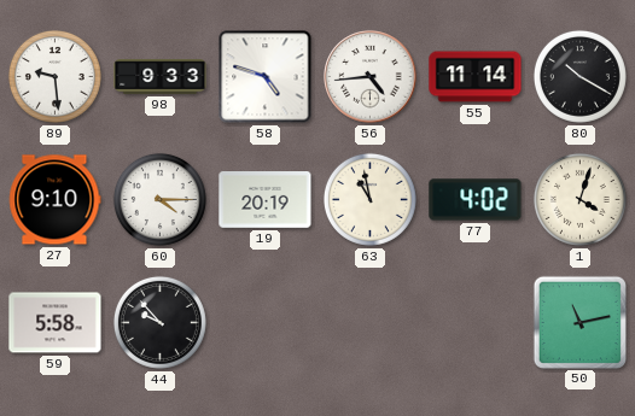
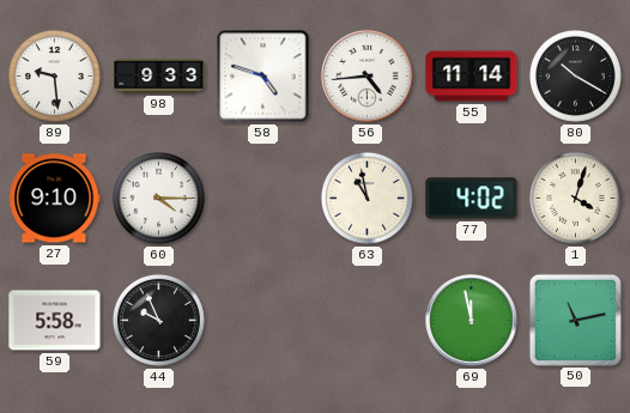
19: 20:19 -> none (266, 200)
44: 9:53 -> 9:56 (158, 320)
69: none -> 11:58 (472, 321)
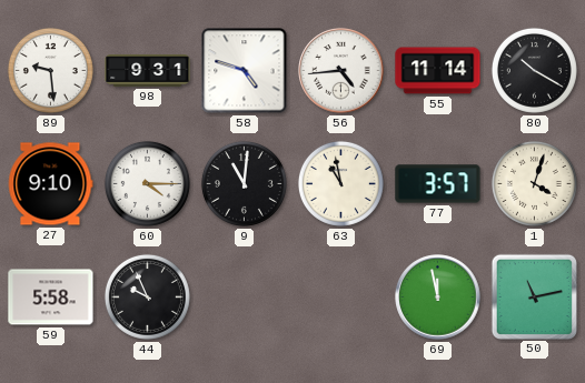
98: 9:33 -> 9:31 (148, 71)
9: none -> 11:01 (244, 183)
77: 4:02 -> 3:57 (438, 184)
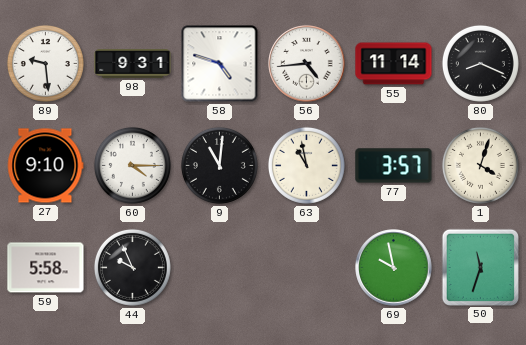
80: 10:20 -> 8:19 (480, 63)
69: 11:58 -> 9:58 (394, 268)
50: 11:13 -> 11:33 (480, 267)
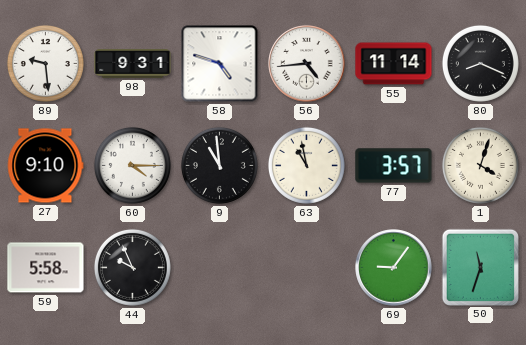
9: 11:01 -> 10:59 (219, 165)
69: 9:58 -> 9:06 (394, 268)
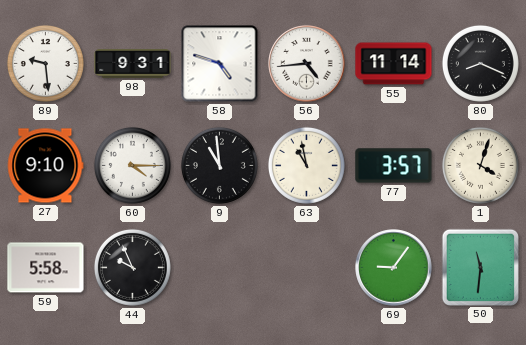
50: 11:33 -> 11:31 (480, 267)
